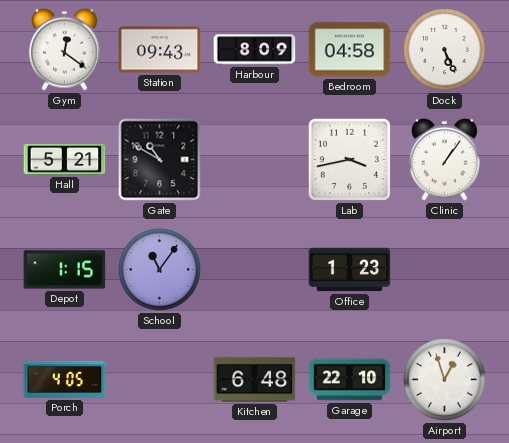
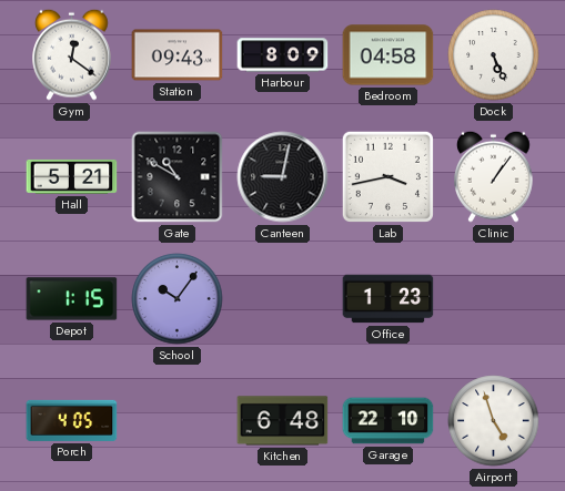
Canteen: none -> 9:02 (283, 177)
School: 11:06 -> 10:06 (178, 299)
Airport: 12:57 -> 4:57 (494, 421)
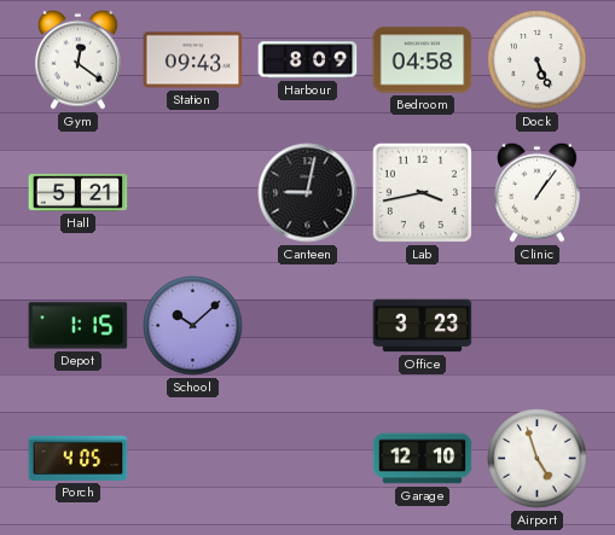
Gate: 10:50 -> none (178, 177)
School: 10:06 -> 10:08 (193, 326)
Office: 1:23 -> 3:23 (423, 326)
Kitchen: 6:48 -> none (283, 421)
Garage: 22:10 -> 12:10 (423, 459)
